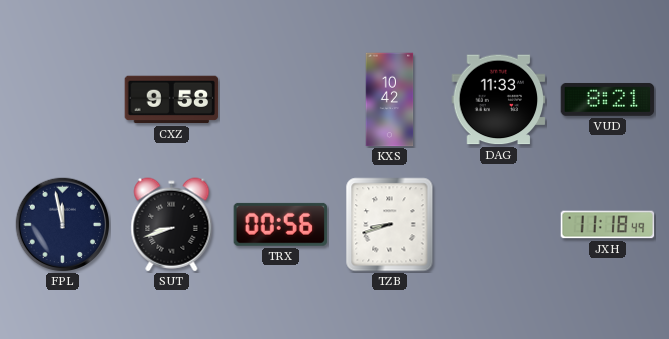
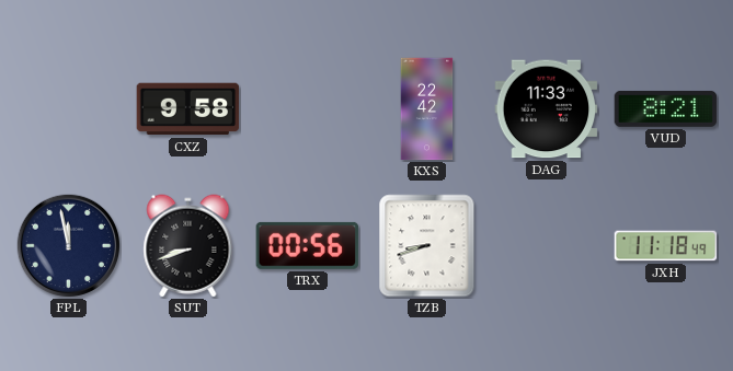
KXS: 10:42 -> 22:42 (427, 109)
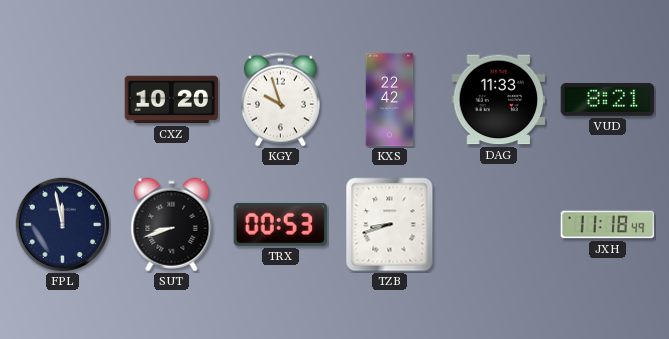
CXZ: 9:58 -> 10:20 (172, 100)
KGY: none -> 9:57 (280, 100)
TRX: 00:56 -> 00:53 (281, 224)
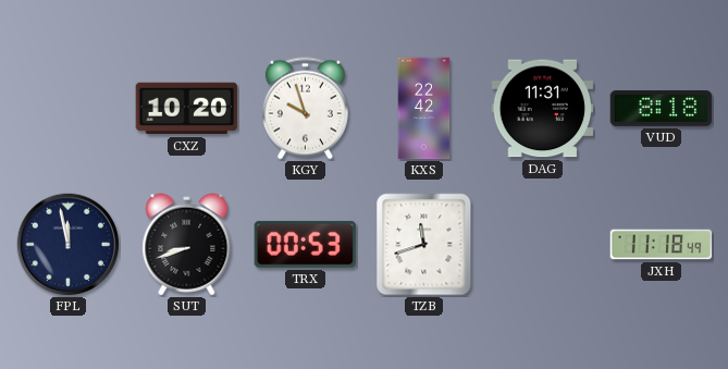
DAG: 11:33 -> 11:31 (543, 109)
VUD: 8:21 -> 8:18 (662, 108)
TZB: 8:42 -> 11:42 (424, 245)
